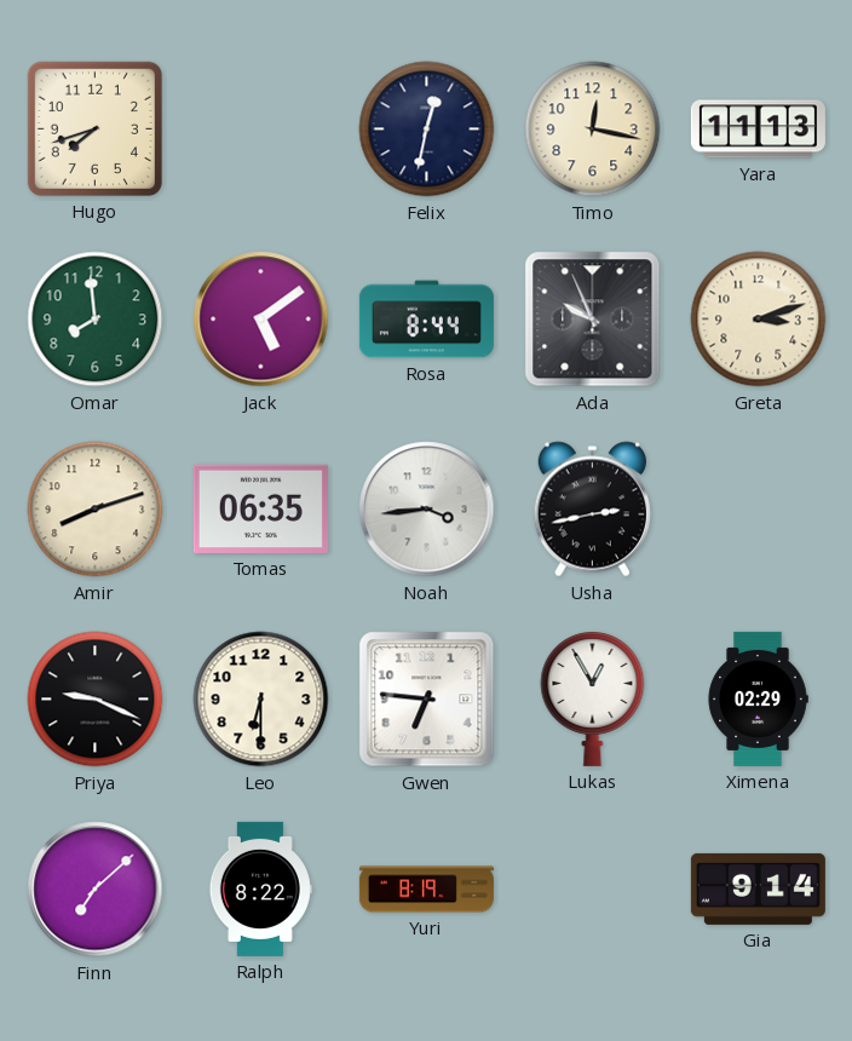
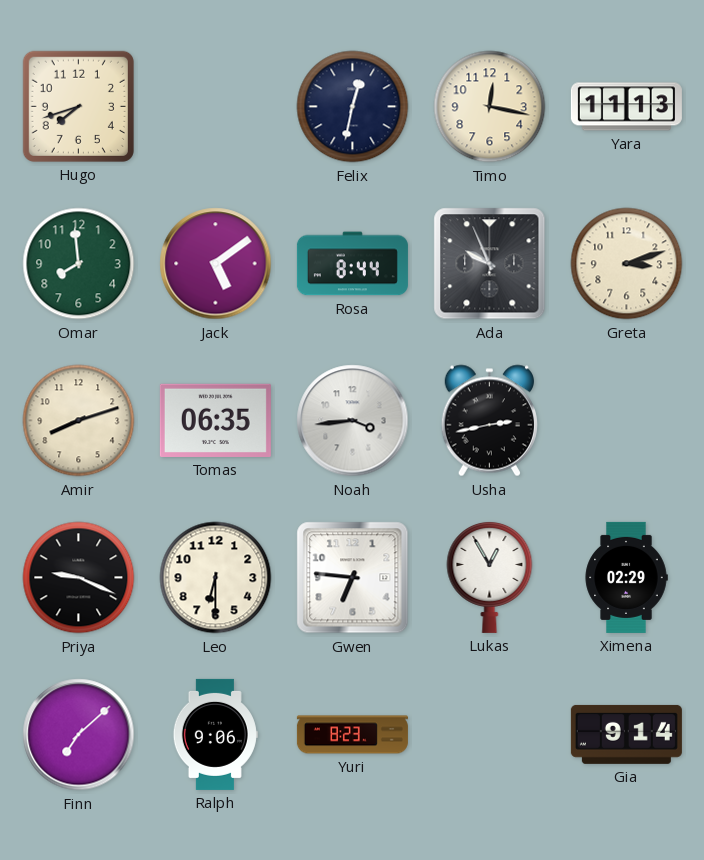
Ralph: 8:22 -> 9:06 (215, 734)
Yuri: 8:19 -> 8:23 (352, 735)
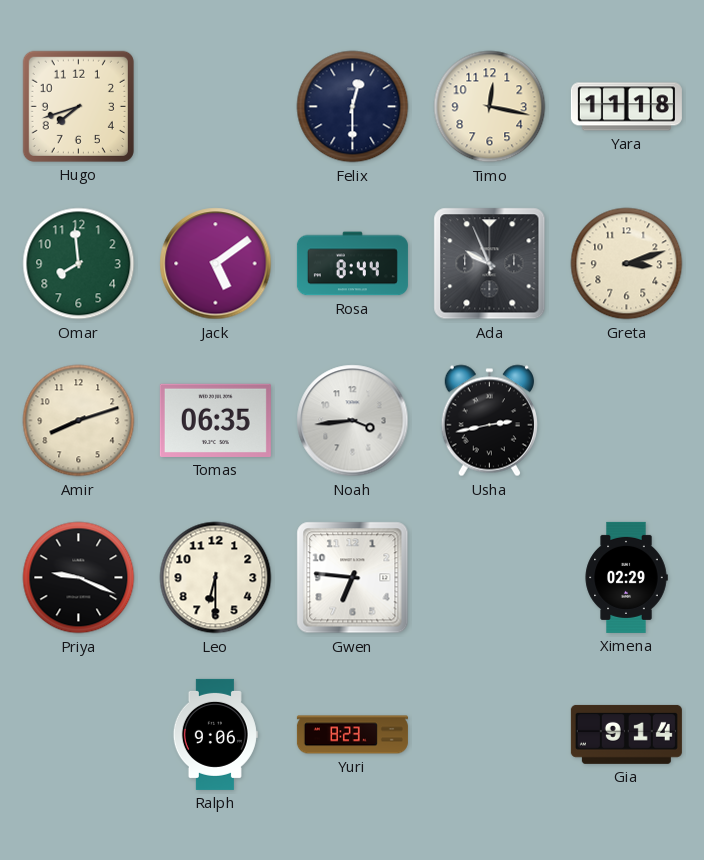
Felix: 12:32 -> 12:30 (353, 107)
Yara: 11:13 -> 11:18 (626, 107)
Lukas: 12:55 -> none (490, 577)
Finn: 7:08 -> none (79, 735)
